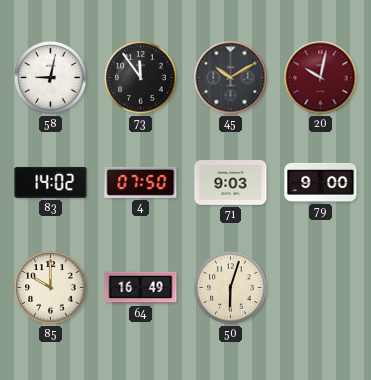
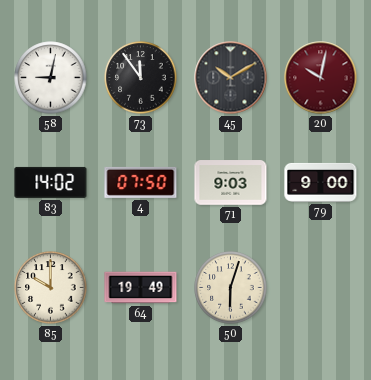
64: 16:49 -> 19:49 (141, 288)
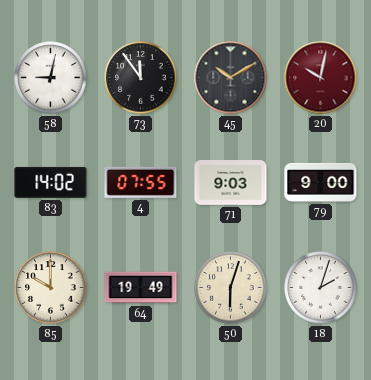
4: 07:50 -> 07:55 (141, 182)
18: none -> 2:03 (321, 288)
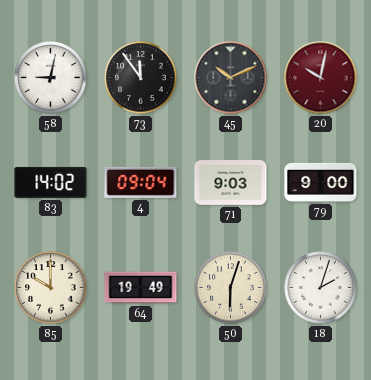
45: 10:10 -> 10:11 (231, 78)
4: 07:55 -> 09:04 (141, 182)
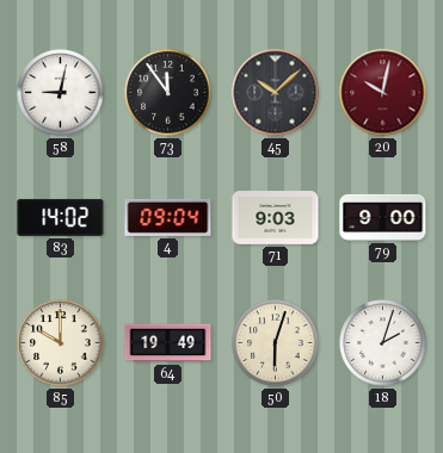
45: 10:11 -> 10:08 (276, 93)
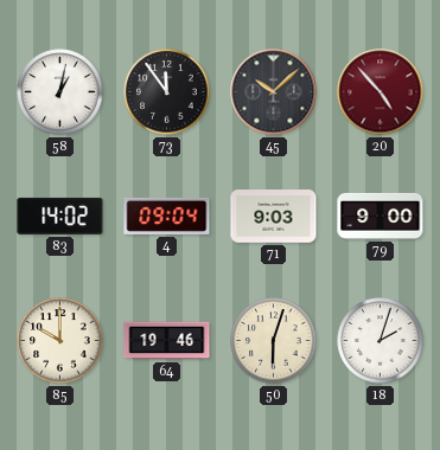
58: 9:02 -> 1:02 (60, 92)
20: 10:02 -> 4:53 (381, 92)
64: 19:49 -> 19:46 (167, 341)
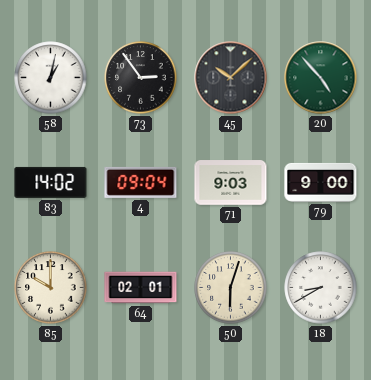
73: 11:54 -> 2:54 (141, 78)
20 dial: burgundy -> green (321, 78)
64: 19:46 -> 02:01 (141, 288)
18: 2:03 -> 8:40 (321, 288)
